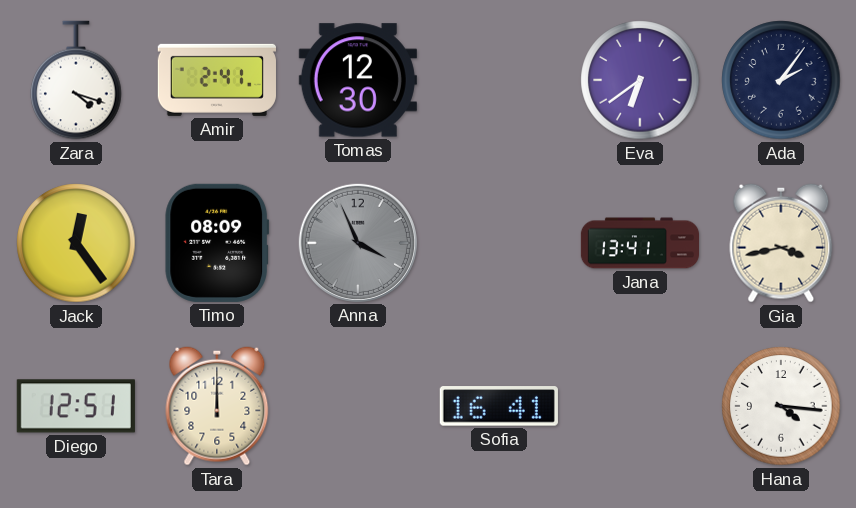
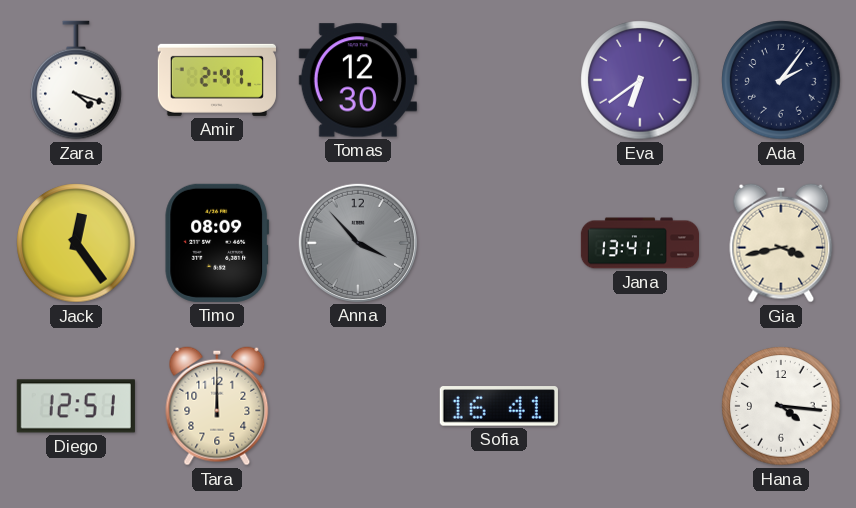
Anna: 3:56 -> 3:53 (358, 243)
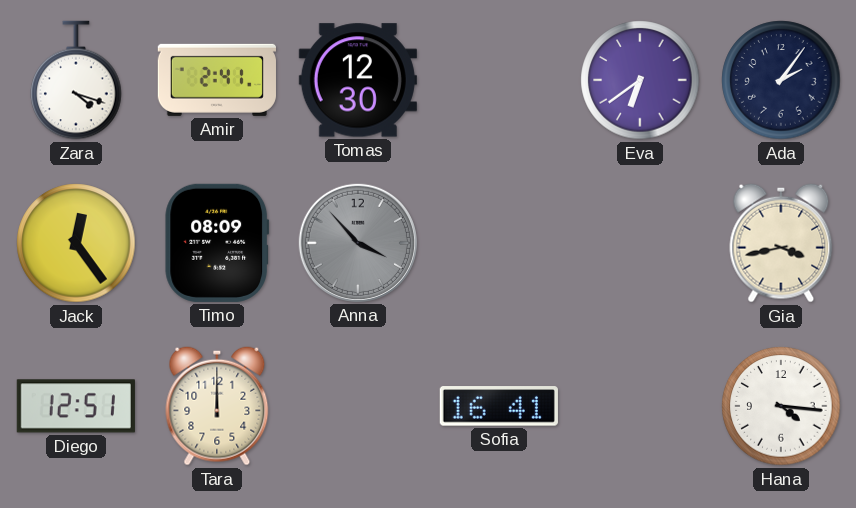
Jana: 13:41 -> none (639, 243)
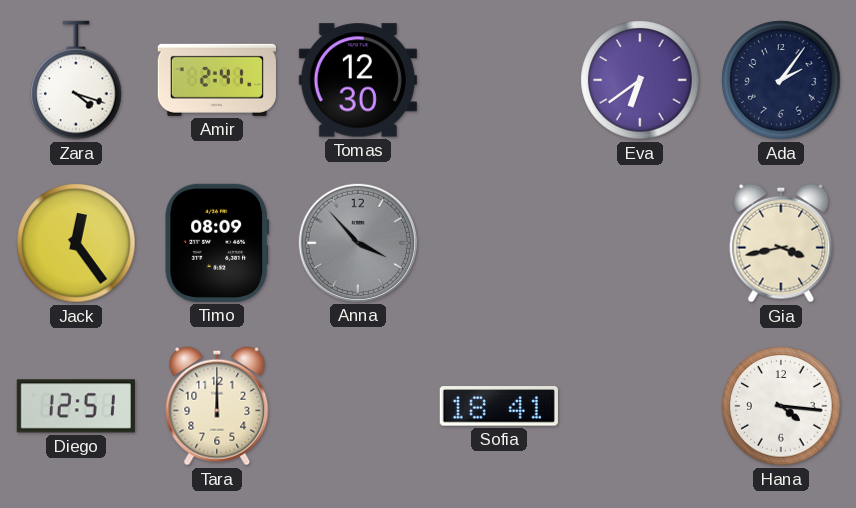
Sofia: 16:41 -> 18:41 (499, 406)
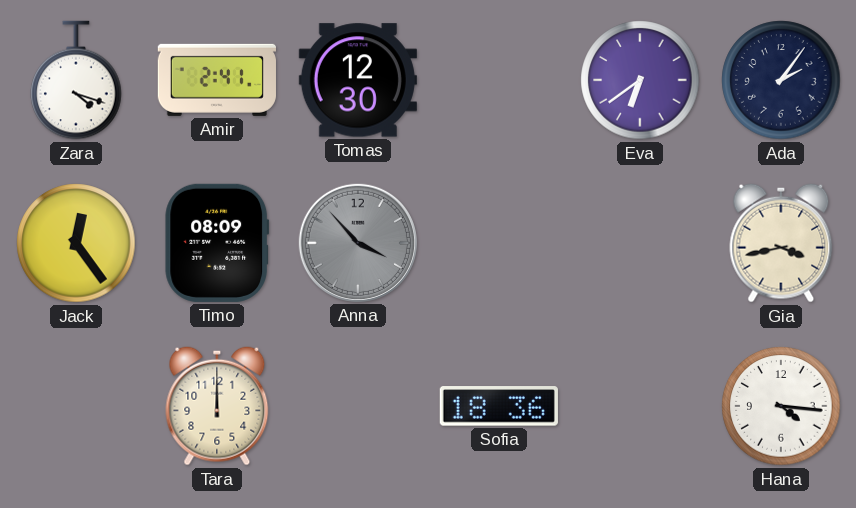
Diego: 12:51 -> none (76, 406)
Sofia: 18:41 -> 18:36 (499, 406)
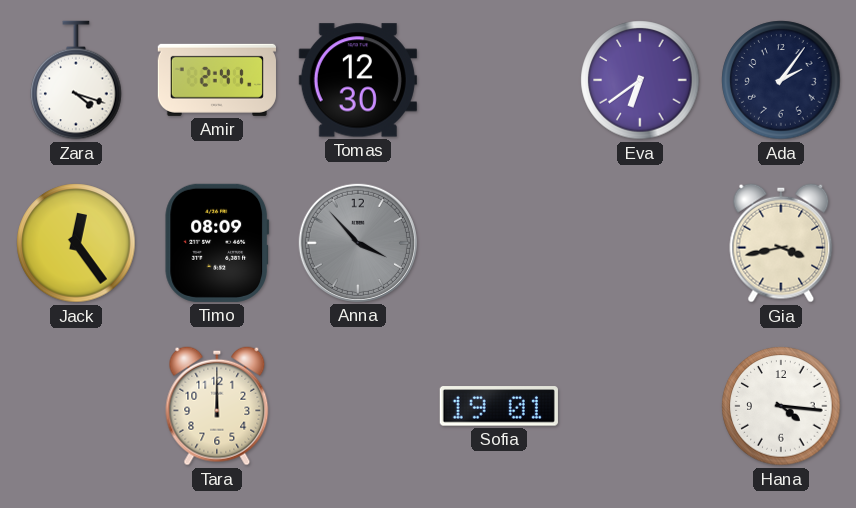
Sofia: 18:36 -> 19:01 (499, 406)
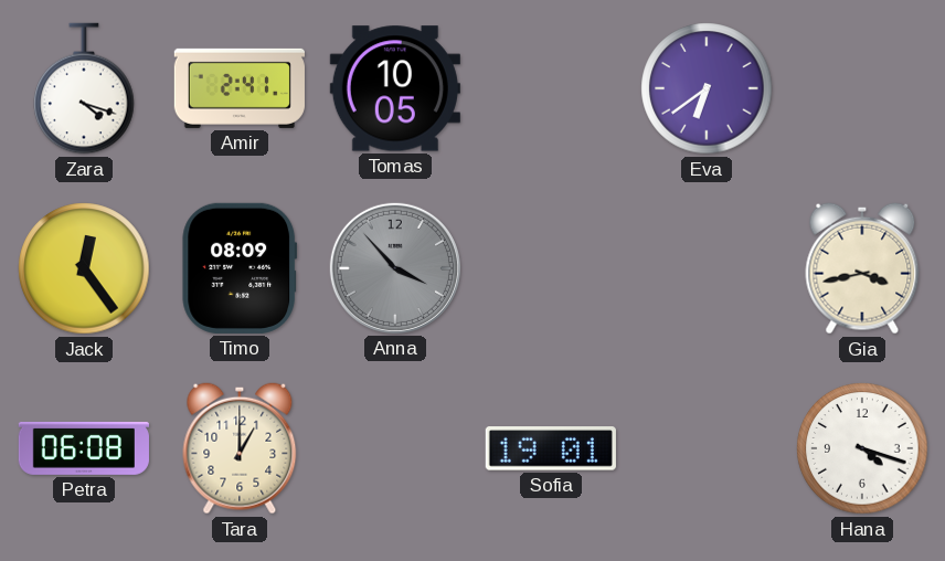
Tomas: 12:30 -> 10:05 (395, 88)
Ada: 2:06 -> none (781, 80)
Petra: none -> 06:08 (84, 448)
Tara: 12:00 -> 1:00 (240, 448)
Hana: 4:16 -> 4:18 (862, 448)
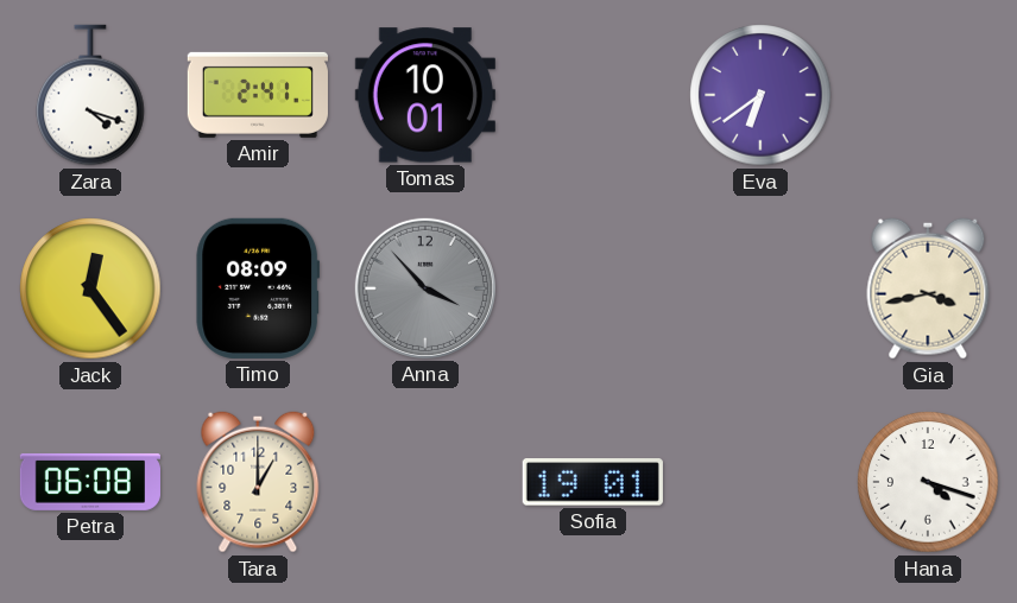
Tomas: 10:05 -> 10:01 (425, 95)
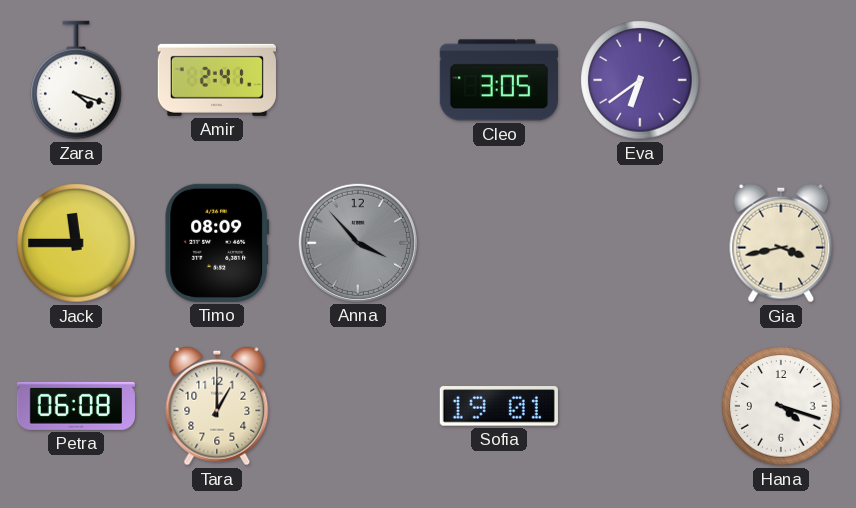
Tomas: 10:01 -> none (425, 95)
Cleo: none -> 3:05 (499, 80)
Jack: 12:24 -> 11:45 (76, 243)
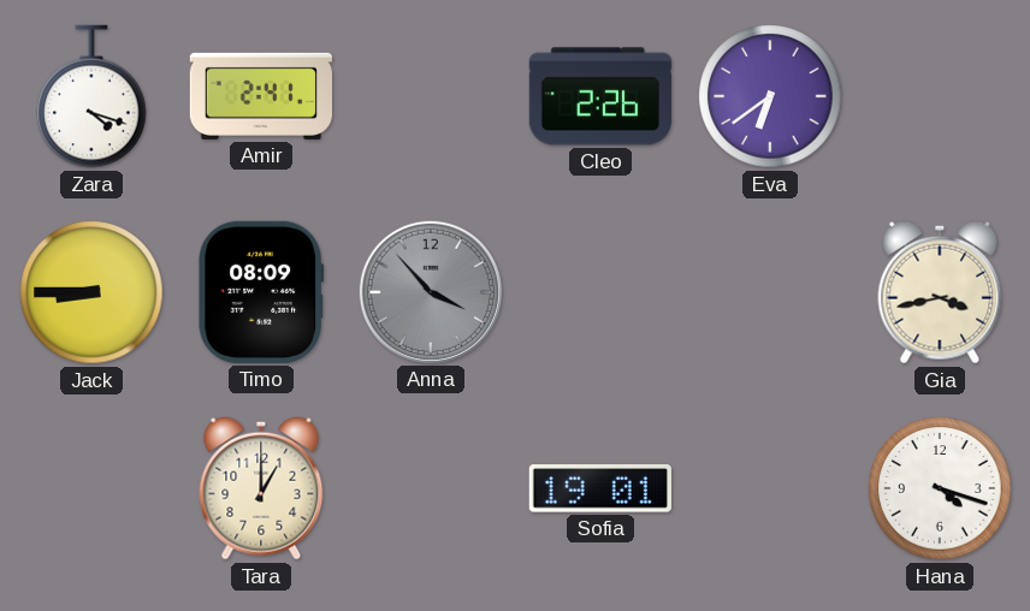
Cleo: 3:05 -> 2:26 (600, 96)
Jack: 11:45 -> 8:45 (91, 292)
Petra: 06:08 -> none (76, 406)
